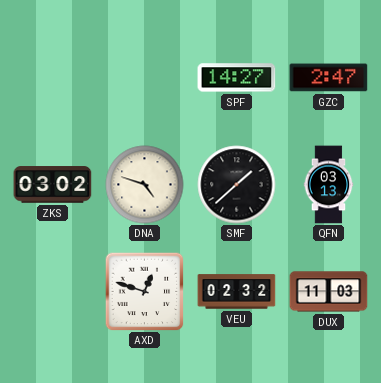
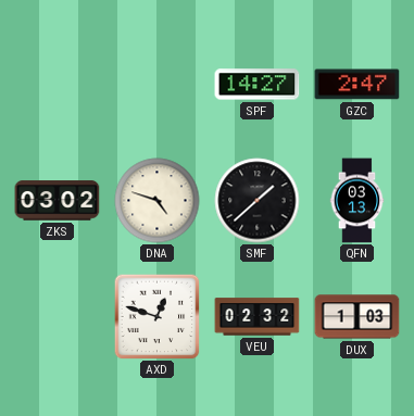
DUX: 11:03 -> 1:03 (357, 317)
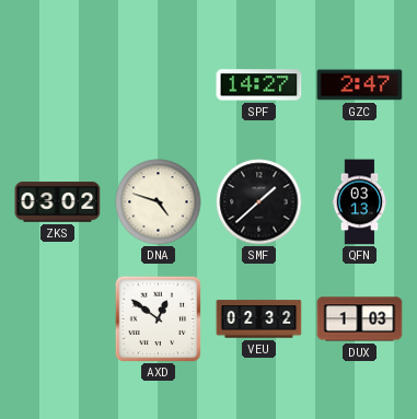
AXD: 12:48 -> 12:51 (158, 318)
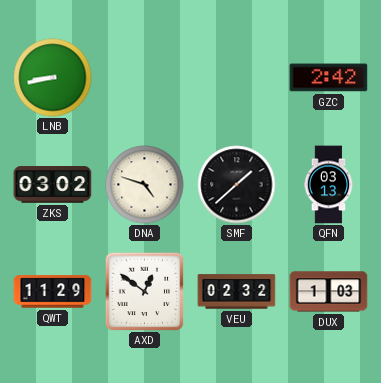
LNB: none -> 8:43 (53, 78)
SPF: 14:27 -> none (259, 85)
GZC: 2:47 -> 2:42 (329, 78)
QWT: none -> 11:29 (53, 292)
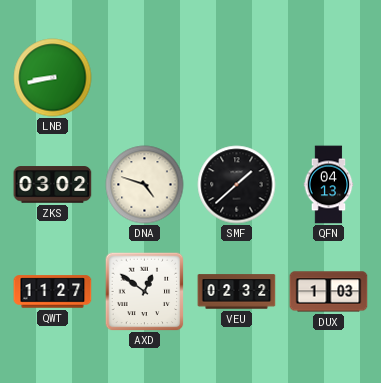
GZC: 2:42 -> none (329, 78)
QFN: 03:13 -> 04:13 (329, 185)
QWT: 11:29 -> 11:27 (53, 292)
